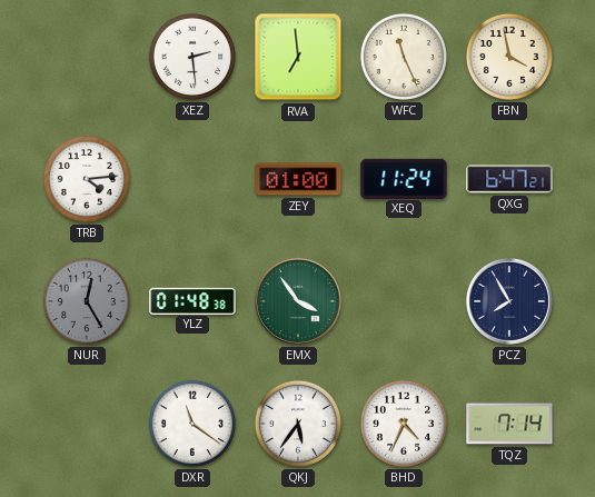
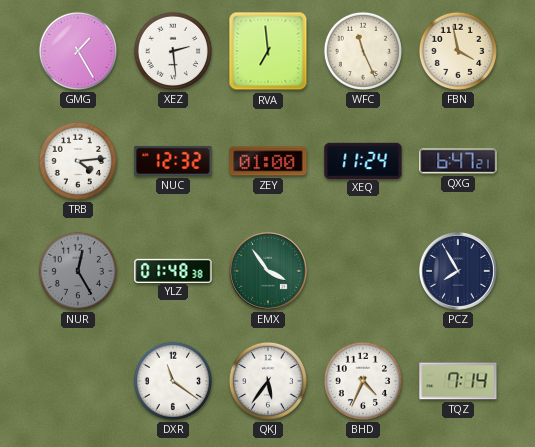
GMG: none -> 1:25 (78, 51)
NUC: none -> 12:32 (173, 161)
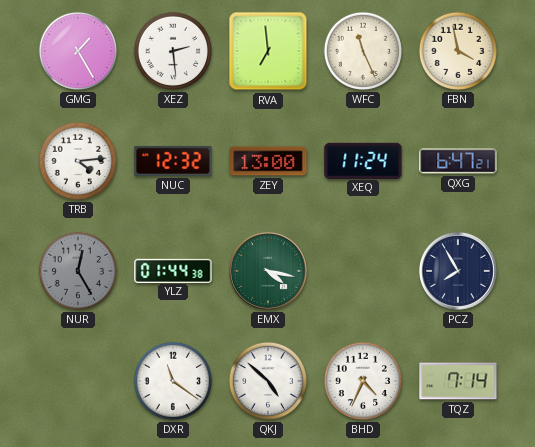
ZEY: 01:00 -> 13:00 (268, 161)
YLZ: 01:48 -> 01:44 (173, 270)
EMX: 3:54 -> 4:17 (268, 271)
QKJ: 5:36 -> 4:52 (268, 381)
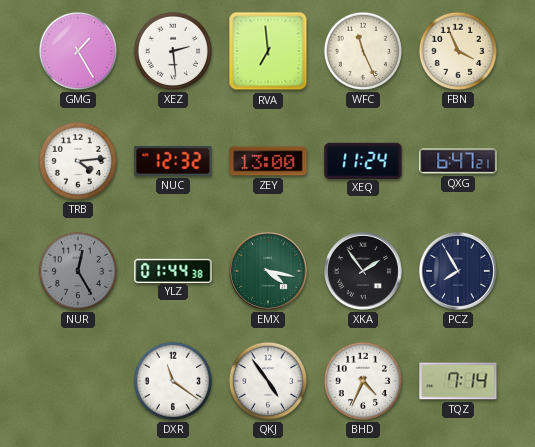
FBN: 3:58 -> 3:56 (458, 51)
XKA: none -> 1:54 (363, 271)
QKJ: 4:52 -> 4:54 (268, 381)
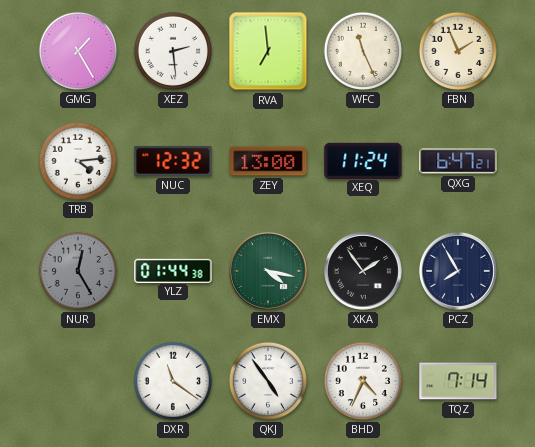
FBN: 3:56 -> 1:56 (458, 51)
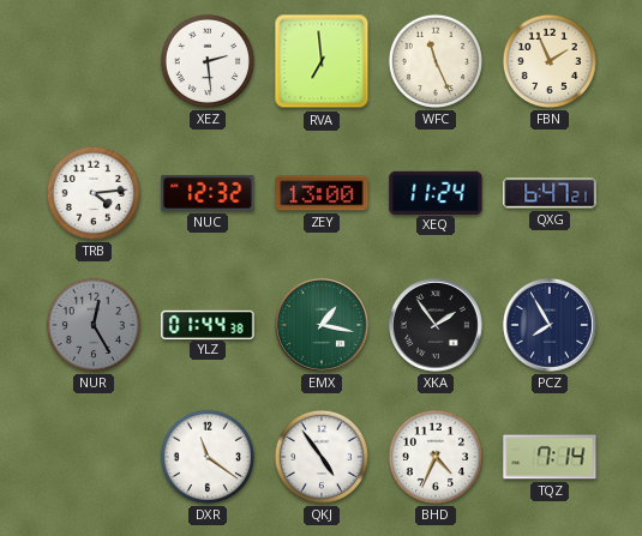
GMG: 1:25 -> none (78, 51)
EMX: 4:17 -> 1:17 (322, 325)
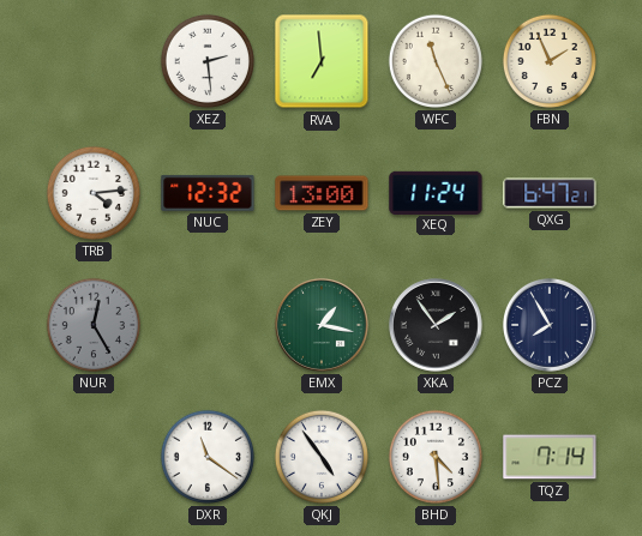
YLZ: 01:44 -> none (208, 324)
BHD: 4:34 -> 4:29 (436, 457)
